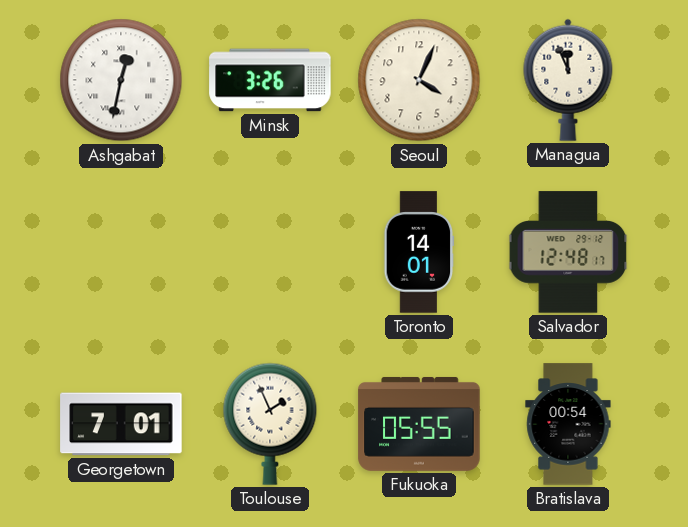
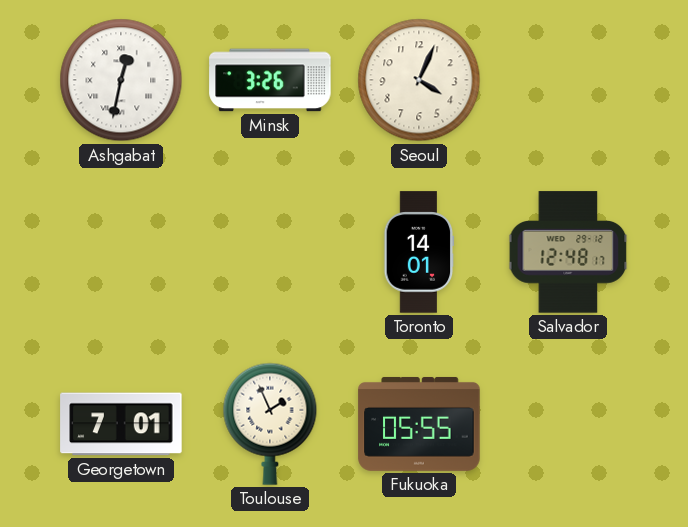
Managua: 11:56 -> none (568, 80)
Bratislava: 00:54 -> none (568, 424)
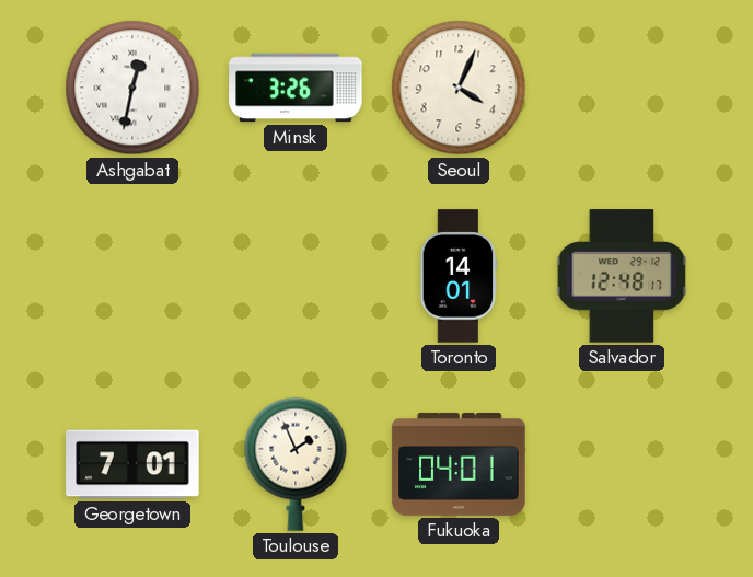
Fukuoka: 05:55 -> 04:01 (459, 464)
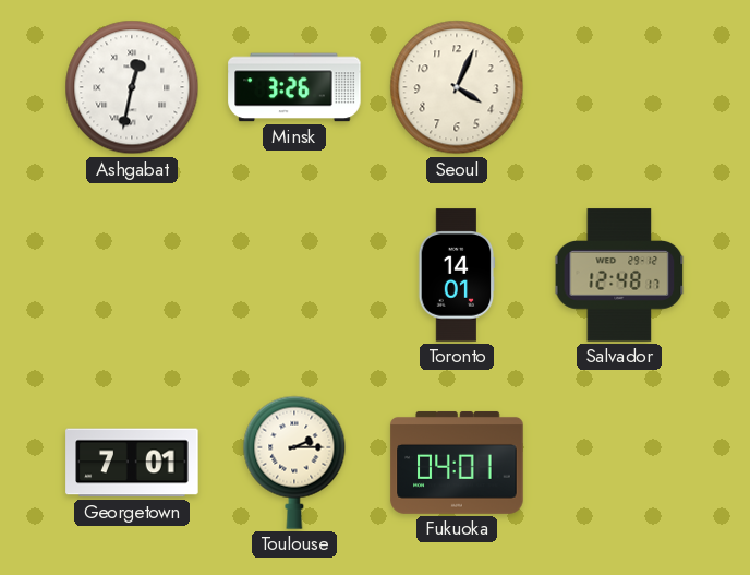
Toulouse: 1:56 -> 2:15 (294, 463)
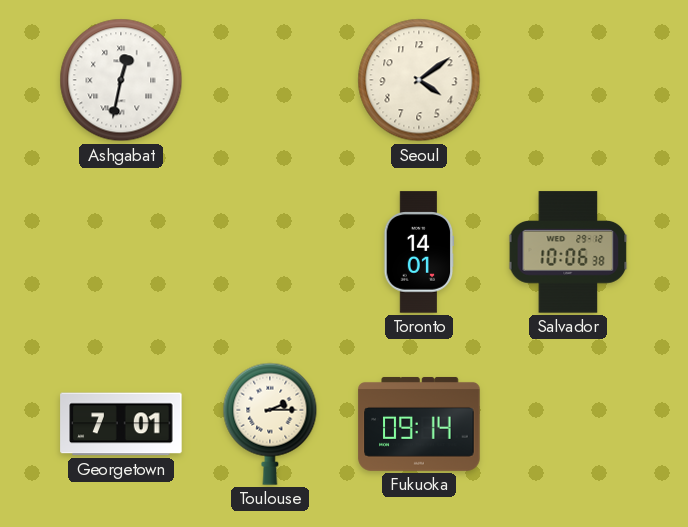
Minsk: 3:26 -> none (294, 87)
Seoul: 4:04 -> 4:09 (419, 80)
Salvador: 12:48 -> 10:06 (568, 252)
Fukuoka: 04:01 -> 09:14 (419, 424)
